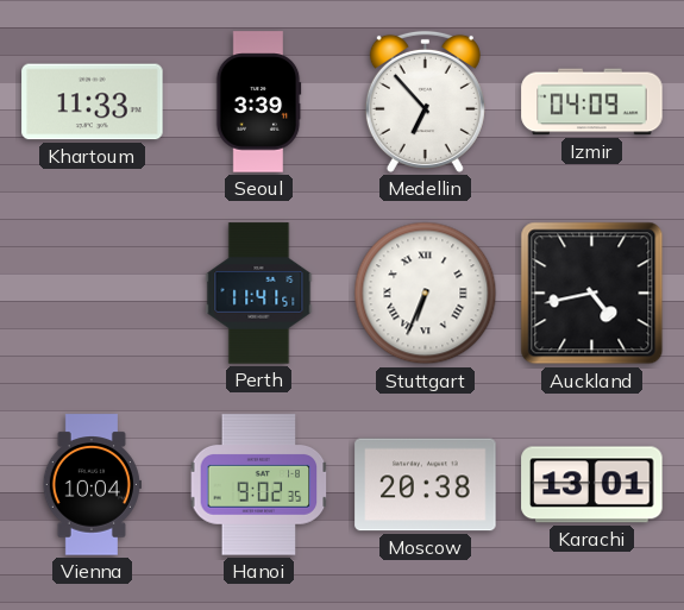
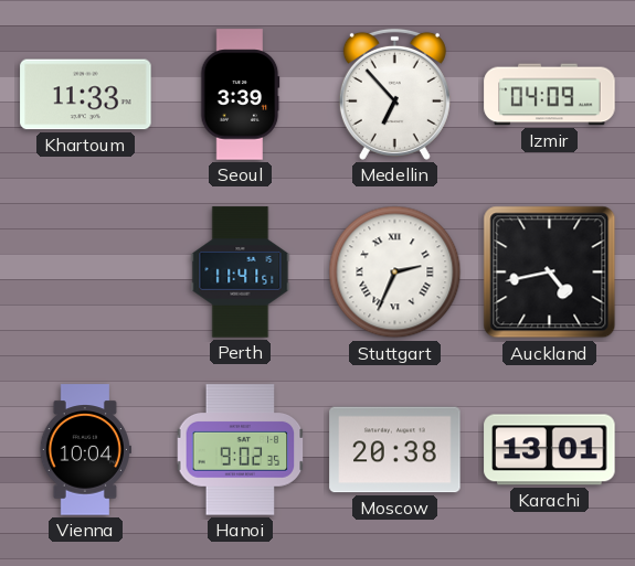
Stuttgart: 6:34 -> 2:34 (395, 273)
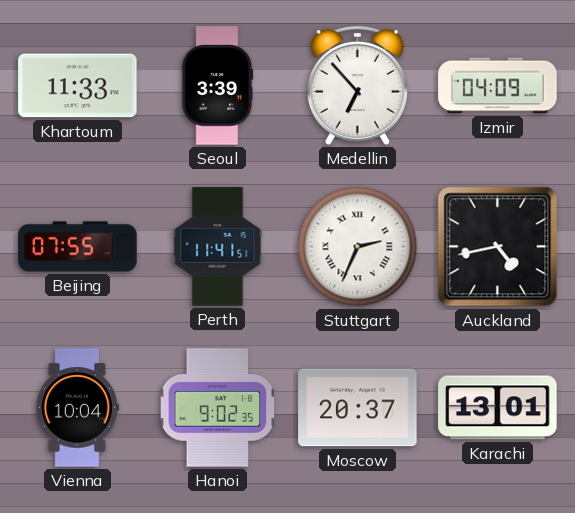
Beijing: none -> 07:55 (78, 247)
Moscow: 20:38 -> 20:37 (358, 408)
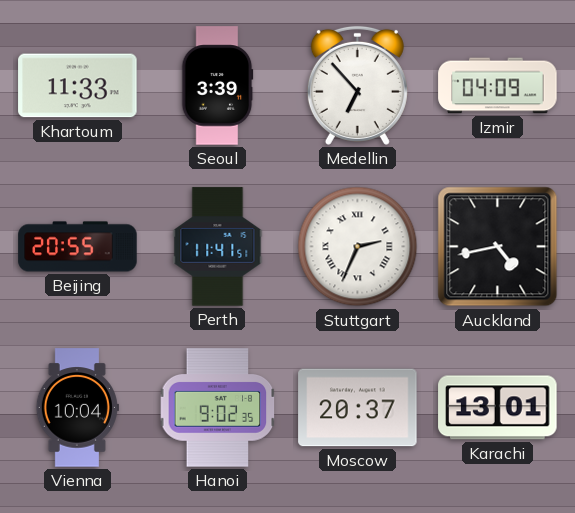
Beijing: 07:55 -> 20:55 (78, 247)
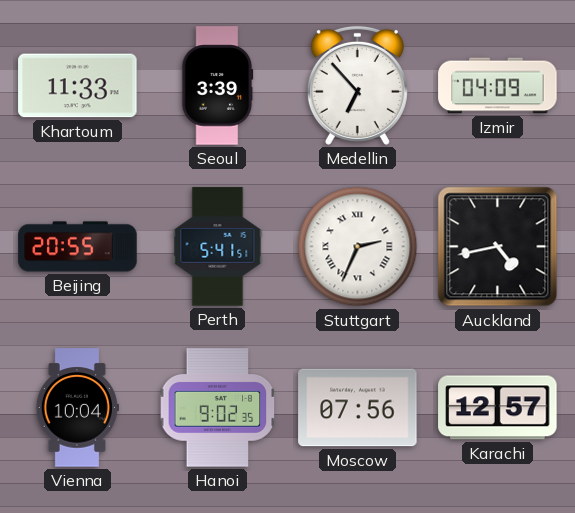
Perth: 11:41 -> 5:41 (218, 247)
Moscow: 20:37 -> 07:56 (358, 408)
Karachi: 13:01 -> 12:57 (498, 408)
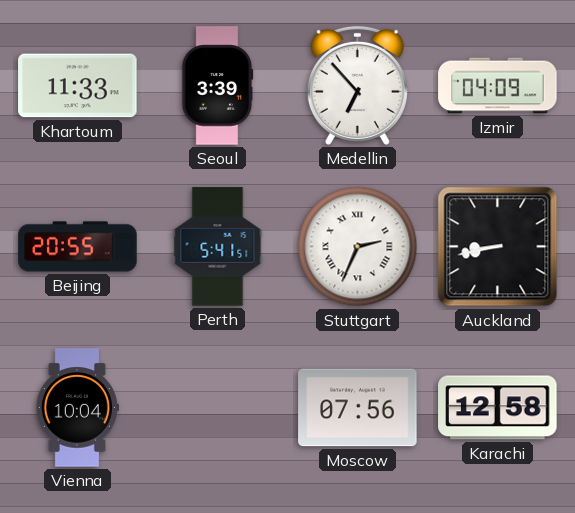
Auckland: 4:43 -> 8:43 (498, 247)
Hanoi: 9:02 -> none (218, 408)
Karachi: 12:57 -> 12:58 (498, 408)
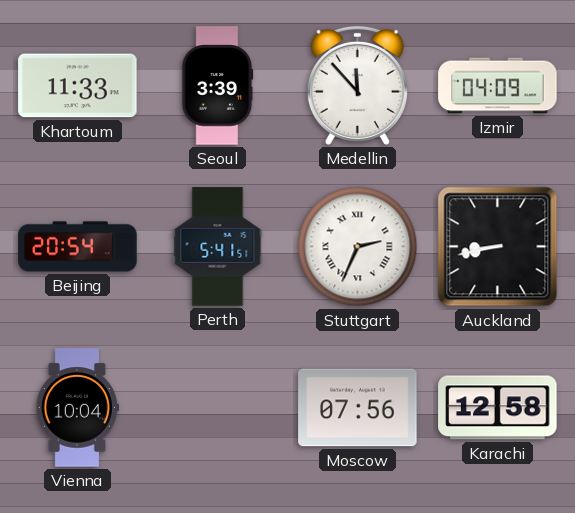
Medellin: 6:53 -> 11:53 (357, 85)
Beijing: 20:55 -> 20:54 (78, 247)
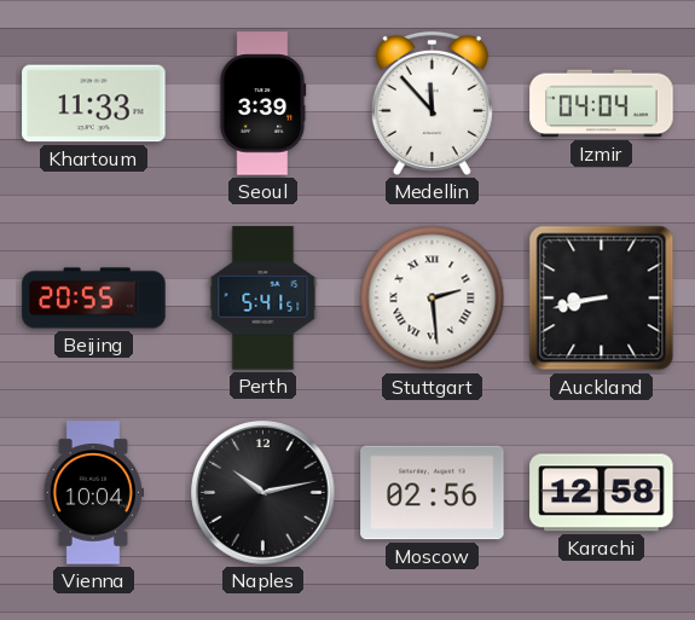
Izmir: 04:09 -> 04:04 (602, 104)
Beijing: 20:54 -> 20:55 (94, 299)
Stuttgart: 2:34 -> 2:29 (433, 299)
Naples: none -> 10:13 (263, 493)
Moscow: 07:56 -> 02:56 (433, 493)
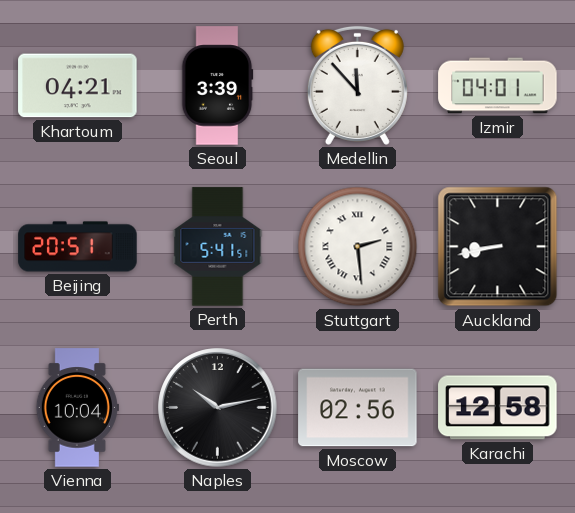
Khartoum: 11:33 -> 04:21 (78, 86)
Izmir: 04:04 -> 04:01 (498, 86)
Beijing: 20:55 -> 20:51 (78, 247)
